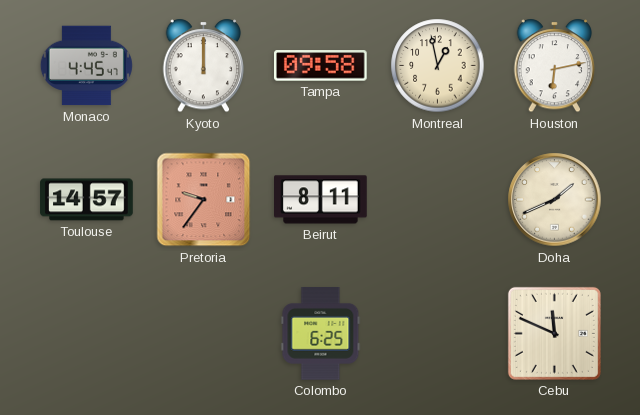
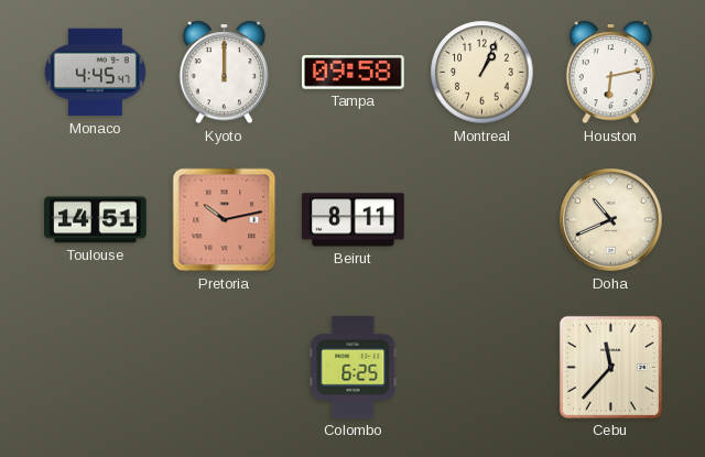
Montreal: 12:58 -> 1:04 (482, 73)
Toulouse: 14:57 -> 14:51 (96, 220)
Pretoria: 9:36 -> 10:13 (225, 220)
Doha: 1:41 -> 10:41 (611, 220)
Cebu: 11:49 -> 11:37 (610, 367)
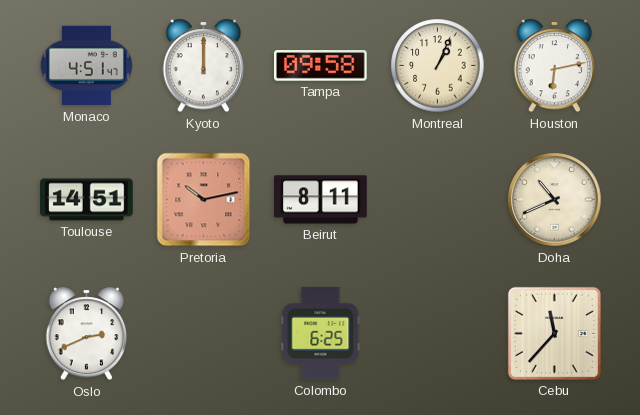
Monaco: 4:45 -> 4:51 (86, 66)
Oslo: none -> 2:41 (87, 334)
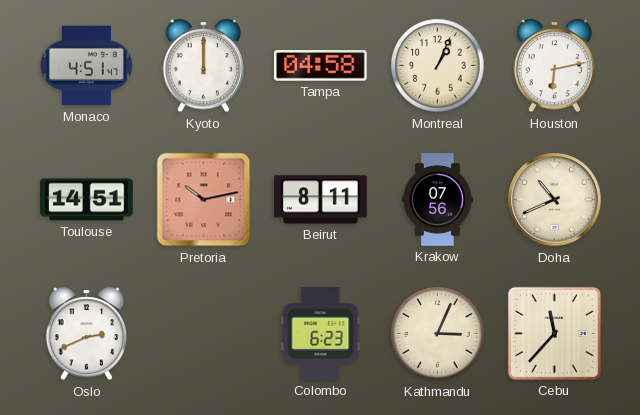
Tampa: 09:58 -> 04:58 (321, 66)
Krakow: none -> 07:56 (437, 200)
Colombo: 6:25 -> 6:23 (321, 334)
Kathmandu: none -> 3:04 (438, 334)
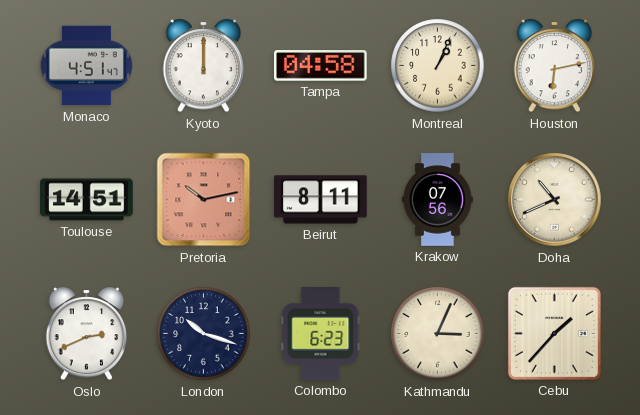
London: none -> 10:18 (204, 334)
Cebu: 11:37 -> 1:37 (554, 333)
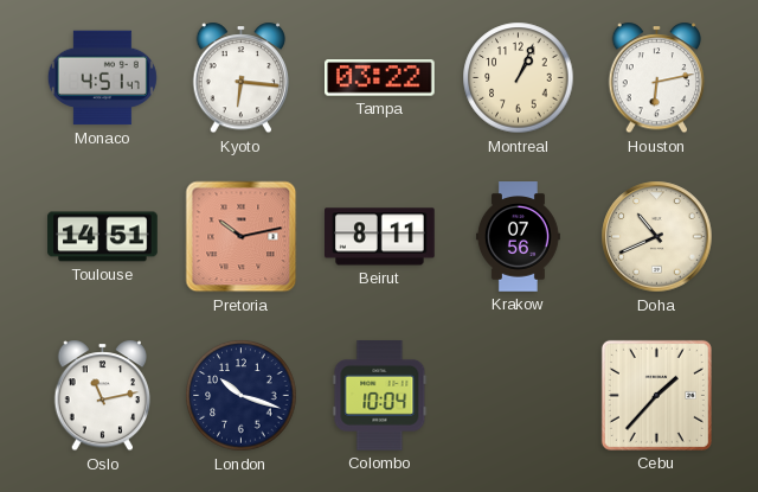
Kyoto: 12:00 -> 6:16 (242, 78)
Tampa: 04:58 -> 03:22 (380, 78)
Oslo: 2:41 -> 11:13 (103, 396)
Colombo: 6:23 -> 10:04 (380, 396)
Kathmandu: 3:04 -> none (438, 334)
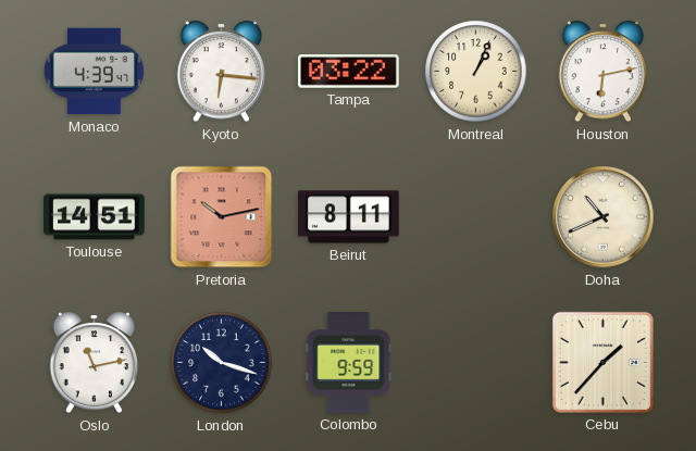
Monaco: 4:51 -> 4:39 (94, 72)
Krakow: 07:56 -> none (518, 237)
Colombo: 10:04 -> 9:59 (349, 363)
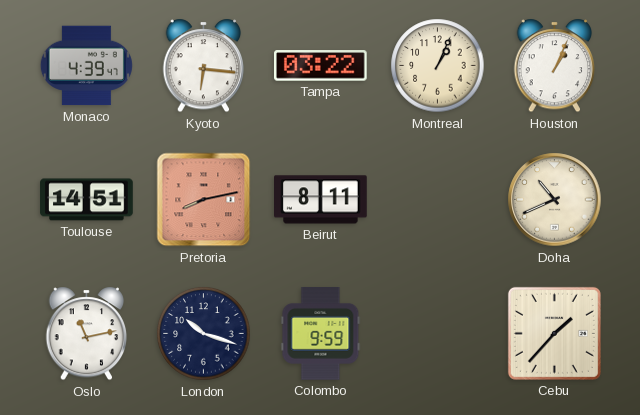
Houston: 6:13 -> 1:04 (555, 66)
Pretoria: 10:13 -> 8:13 (204, 200)
